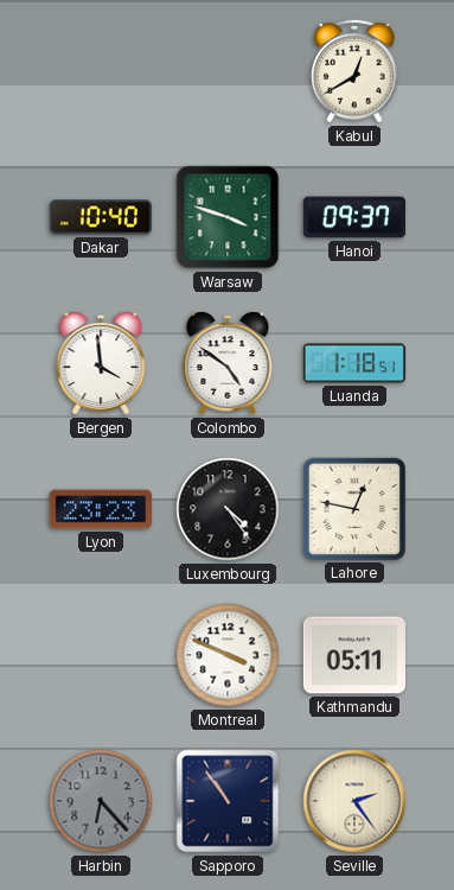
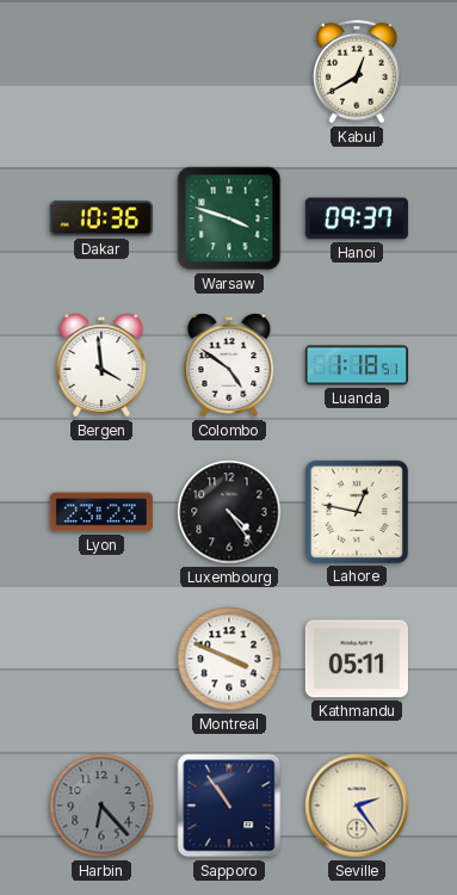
Dakar: 10:40 -> 10:36 (101, 218)
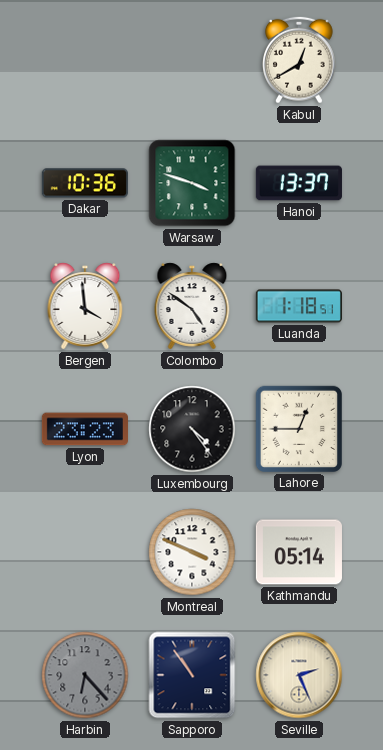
Hanoi: 09:37 -> 13:37 (299, 183)
Lahore: 12:47 -> 12:45 (299, 429)
Kathmandu: 05:11 -> 05:14 (299, 552)
Seville: 2:24 -> 2:26 (299, 675)
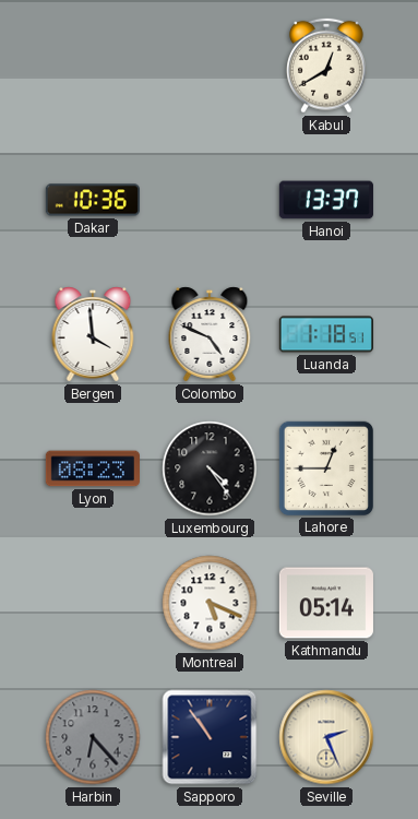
Warsaw: 3:48 -> none (192, 183)
Colombo: 4:51 -> 4:49 (210, 334)
Lyon: 23:23 -> 08:23 (93, 468)
Montreal: 3:49 -> 5:19 (210, 603)
